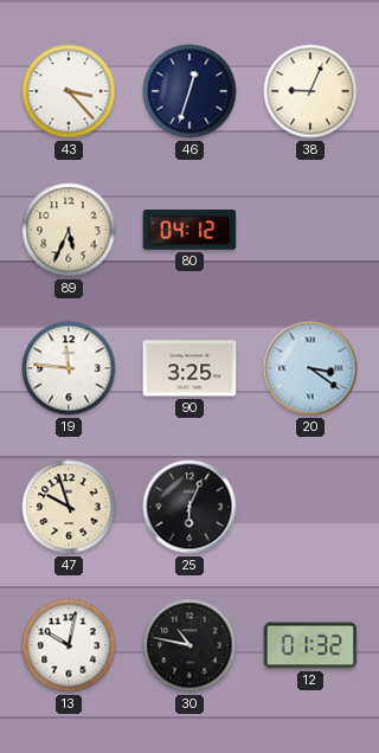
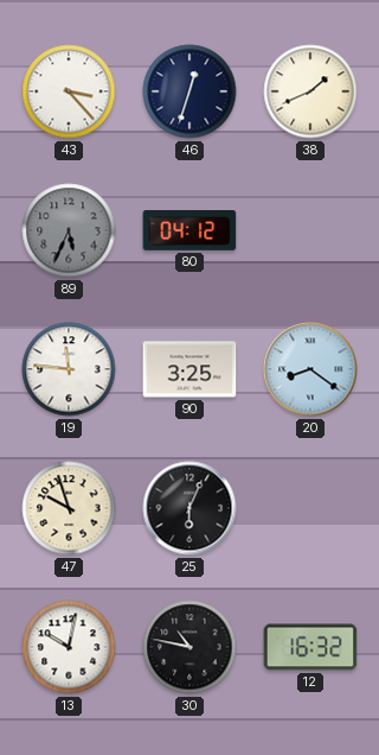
38: 9:04 -> 1:41 (310, 91)
89 dial: cream -> grey (69, 230)
20: 3:21 -> 8:21 (310, 369)
12: 01:32 -> 16:32 (310, 647)
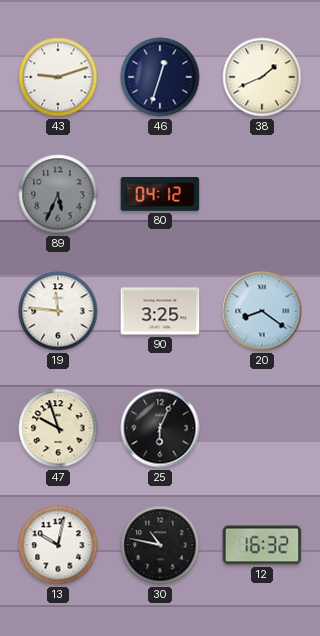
43: 3:23 -> 9:12 (58, 77)
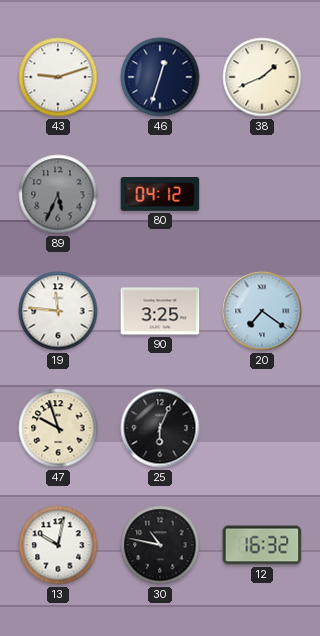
20: 8:21 -> 7:21 (262, 311)
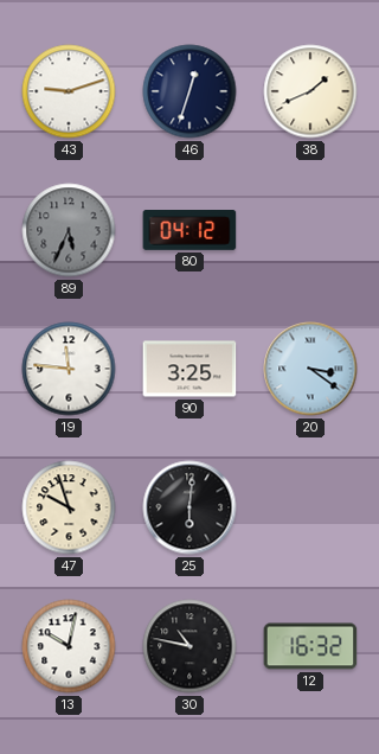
20: 7:21 -> 3:21 (310, 369)
25: 6:04 -> 6:01 (189, 507)
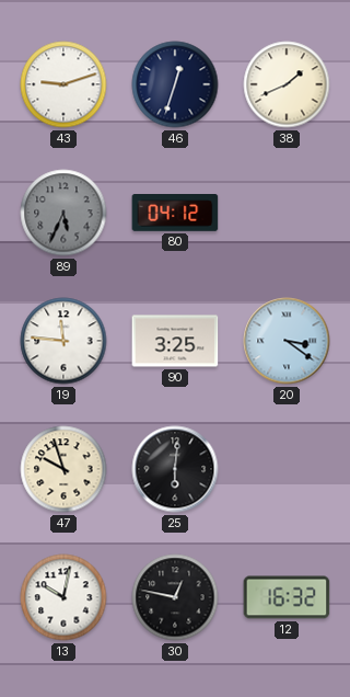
30: 10:47 -> 12:47 (175, 597)
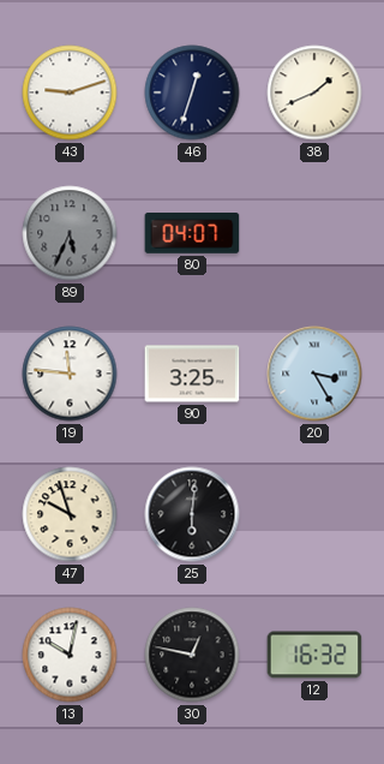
80: 04:12 -> 04:07 (192, 234)
20: 3:21 -> 3:25 (314, 374)
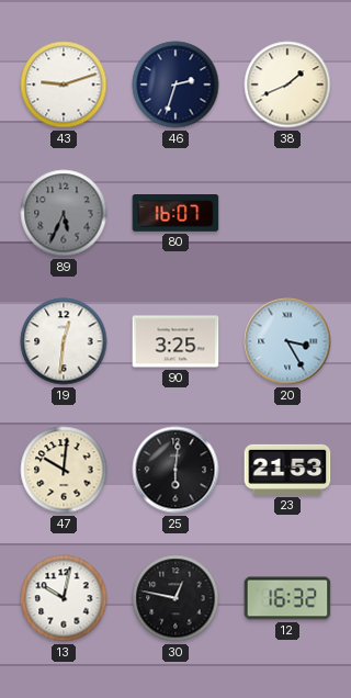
46: 12:33 -> 2:33 (175, 85)
80: 04:07 -> 16:07 (175, 214)
19: 11:46 -> 12:31 (64, 341)
47: 9:57 -> 10:01 (64, 470)
23: none -> 21:53 (287, 470)
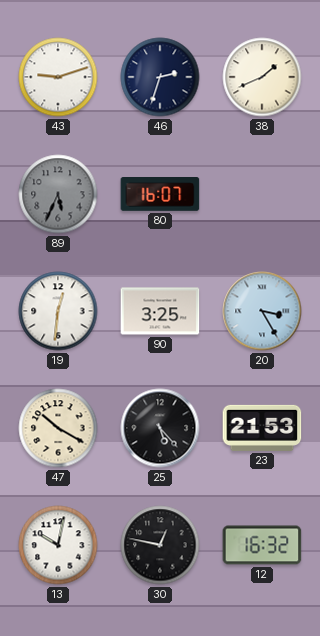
47: 10:01 -> 10:20 (58, 428)
25: 6:01 -> 5:23 (160, 428)
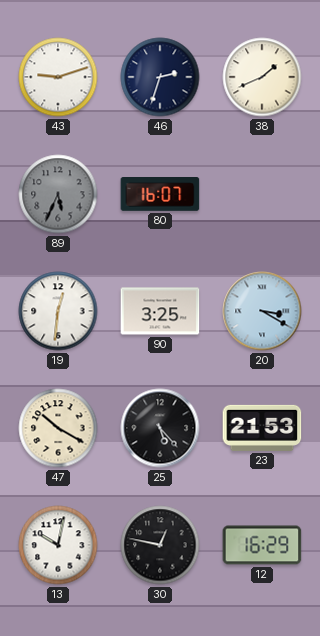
20: 3:25 -> 3:20 (262, 311)
12: 16:32 -> 16:29 (262, 545)
